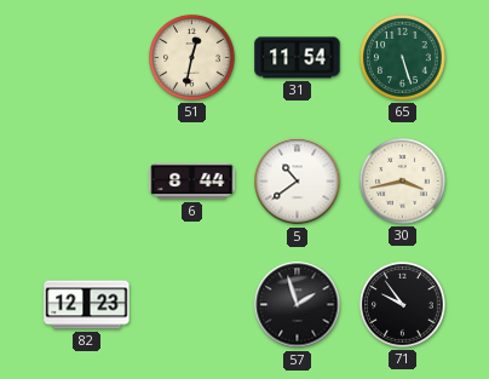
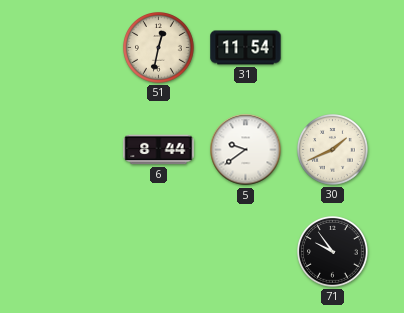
65: 5:27 -> none (403, 58)
5: 10:39 -> 9:39 (246, 150)
30: 3:43 -> 1:41 (333, 150)
82: 12:23 -> none (87, 305)
57: 1:57 -> none (298, 305)
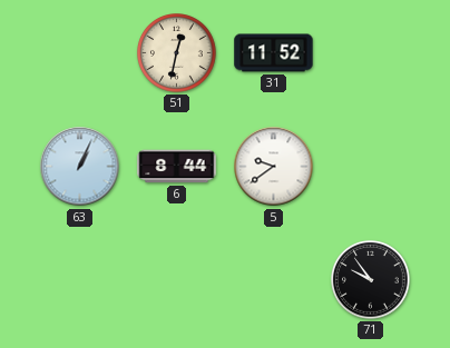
31: 11:54 -> 11:52 (274, 53)
63: none -> 1:04 (80, 167)
30: 1:41 -> none (333, 150)
